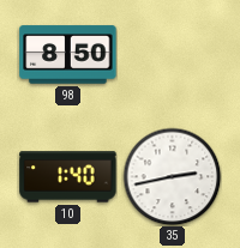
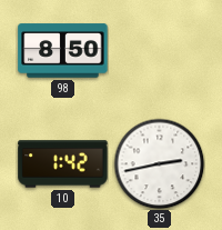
10: 1:40 -> 1:42 (63, 164)
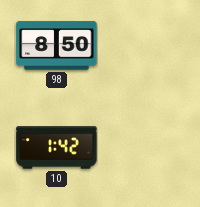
35: 2:43 -> none (159, 163)
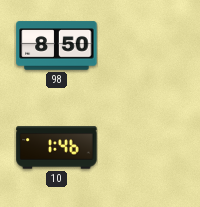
10: 1:42 -> 1:46 (57, 148)
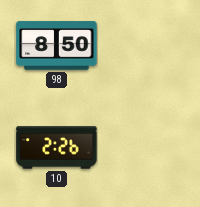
10: 1:46 -> 2:26 (57, 148)
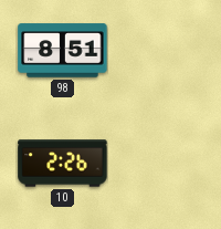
98: 8:50 -> 8:51 (63, 51)
